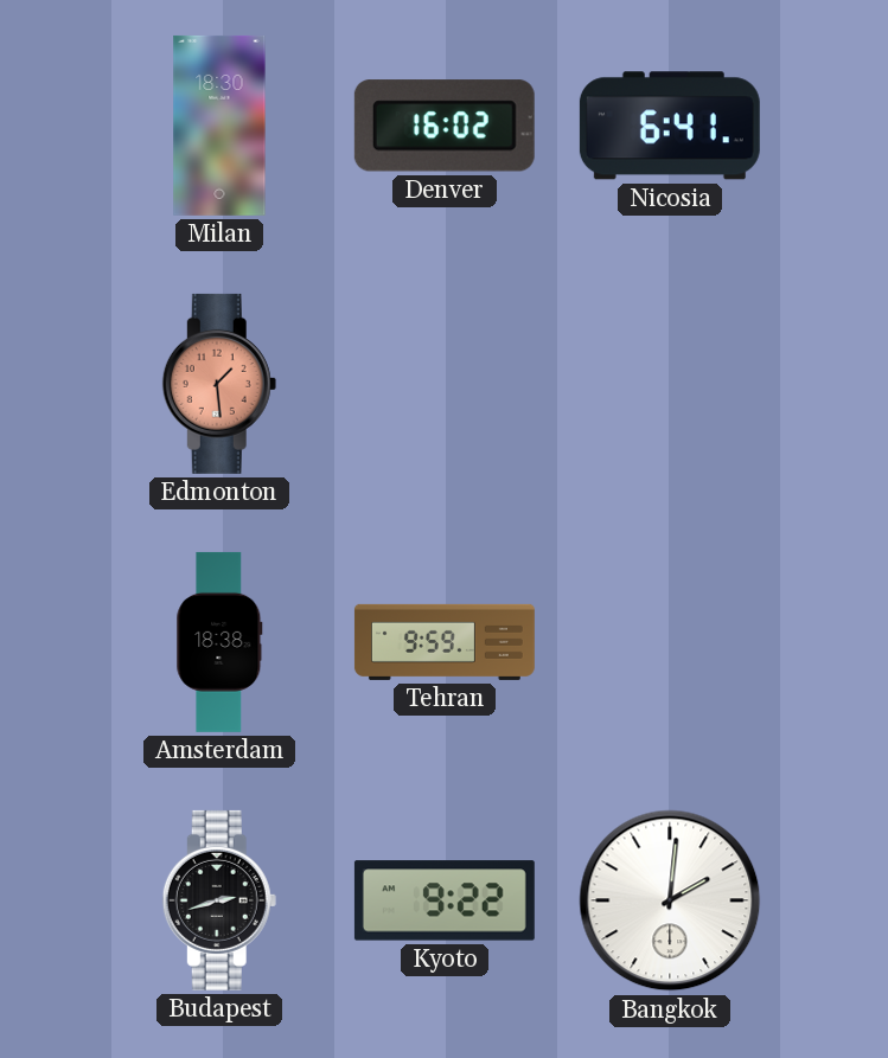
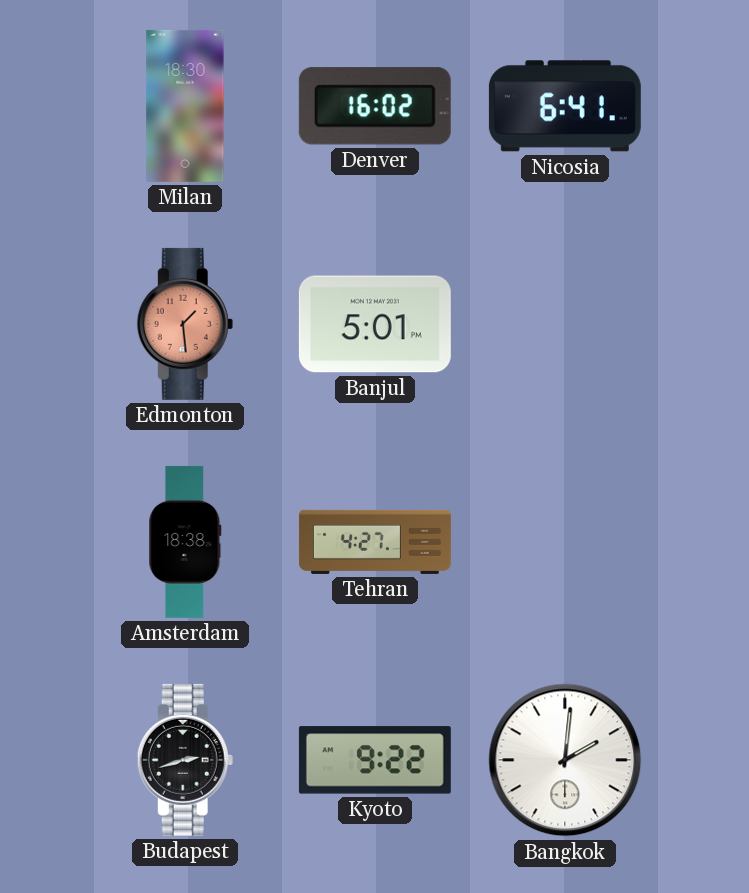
Banjul: none -> 5:01 (375, 324)
Tehran: 9:59 -> 4:27 (375, 542)
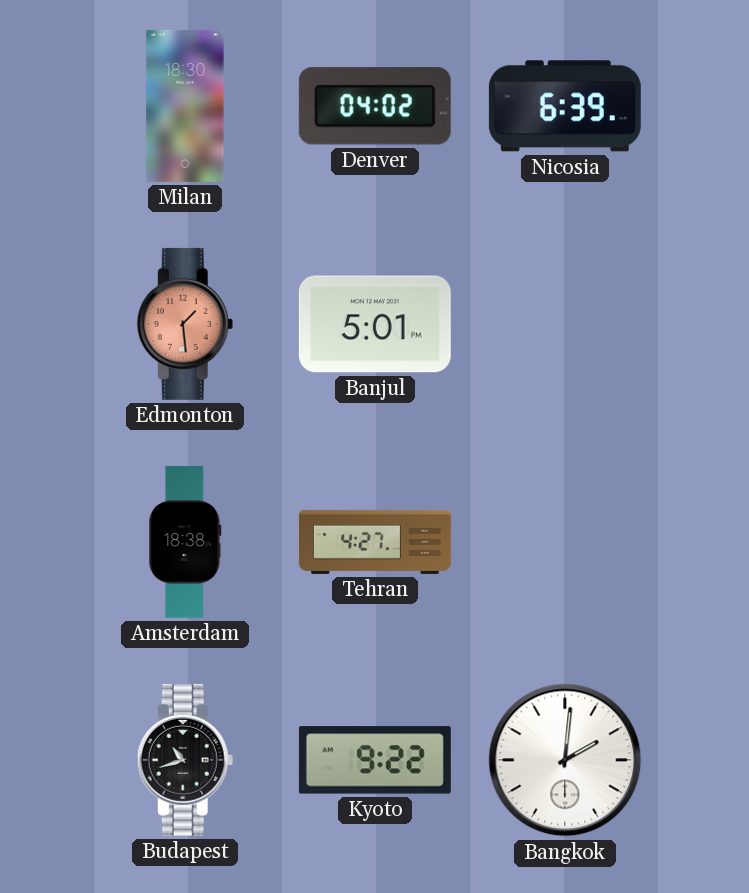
Denver: 16:02 -> 04:02 (375, 106)
Nicosia: 6:41 -> 6:39 (565, 106)
Budapest: 2:42 -> 10:42 (185, 760)
